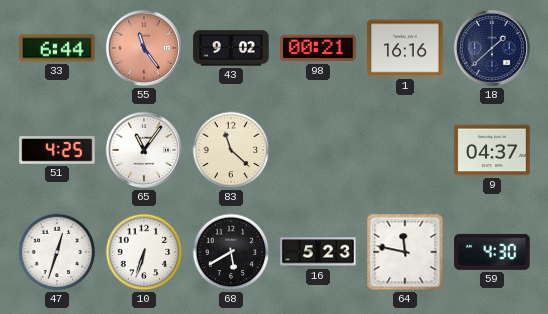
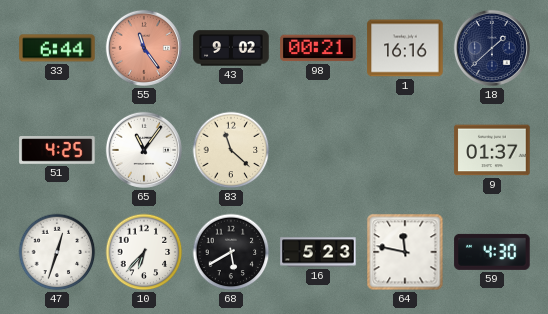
9: 04:37 -> 01:37 (492, 150)
10: 6:33 -> 6:37 (144, 252)
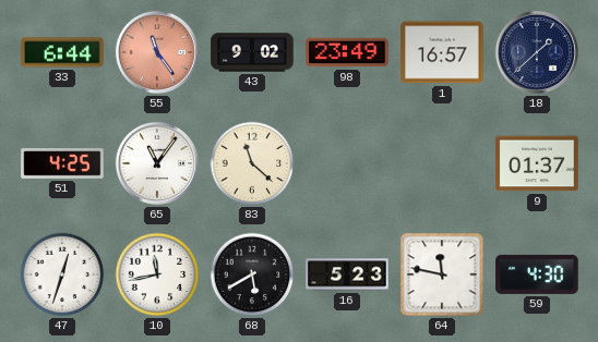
98: 00:21 -> 23:49 (347, 52)
1: 16:16 -> 16:57 (442, 52)
10: 6:37 -> 11:43 (157, 274)
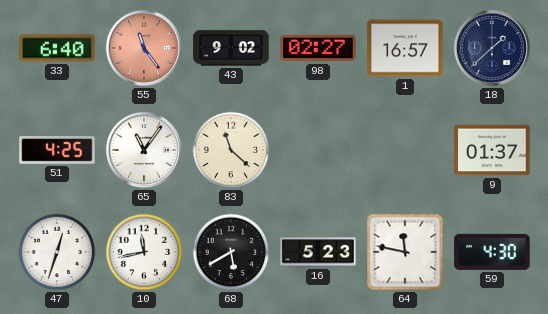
33: 6:44 -> 6:40 (57, 48)
98: 23:49 -> 02:27 (318, 48)
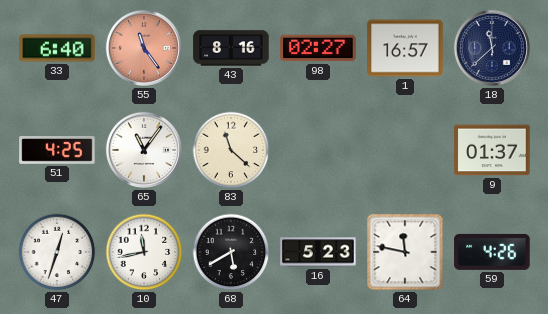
43: 9:02 -> 8:16 (231, 48)
18: 1:38 -> 11:38 (492, 48)
59: 4:30 -> 4:26 (492, 252)
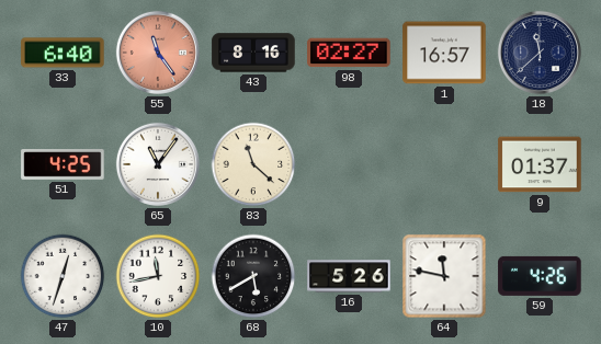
16: 5:23 -> 5:26 (349, 276)
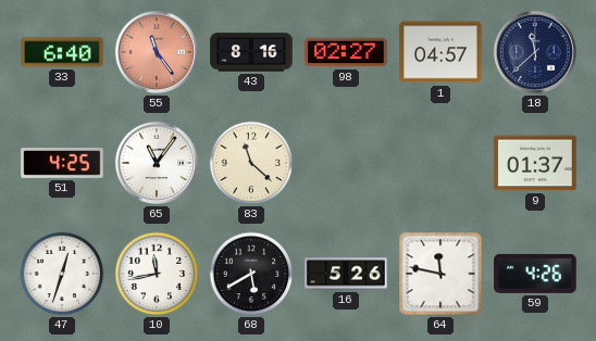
1: 16:57 -> 04:57 (440, 52)
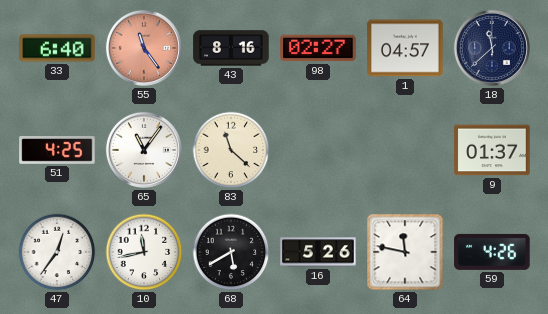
47: 12:33 -> 12:36 (57, 252)
